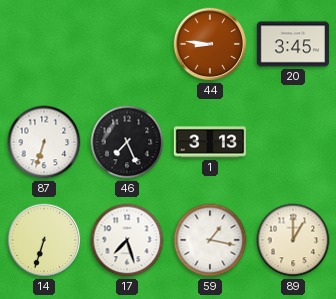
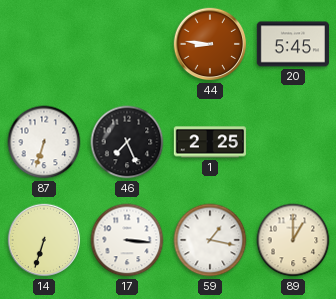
20: 3:45 -> 5:45 (293, 44)
1: 3:13 -> 2:25 (210, 142)
17: 7:27 -> 3:16 (127, 240)
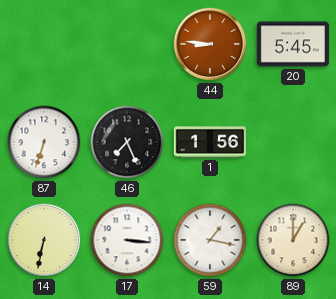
1: 2:25 -> 1:56 (210, 142)
14: 6:33 -> 6:32 (44, 240)
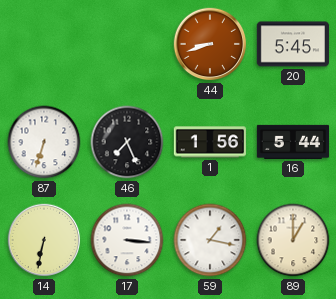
44: 8:46 -> 8:42 (210, 44)
16: none -> 5:44 (292, 142)
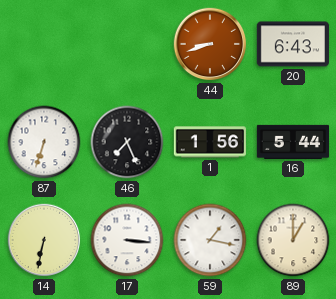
20: 5:45 -> 6:43 (293, 44)
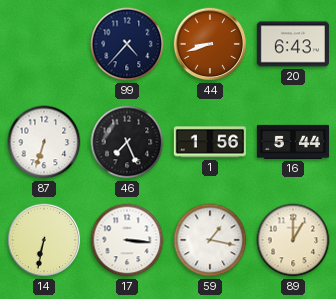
99: none -> 4:37 (127, 44)
